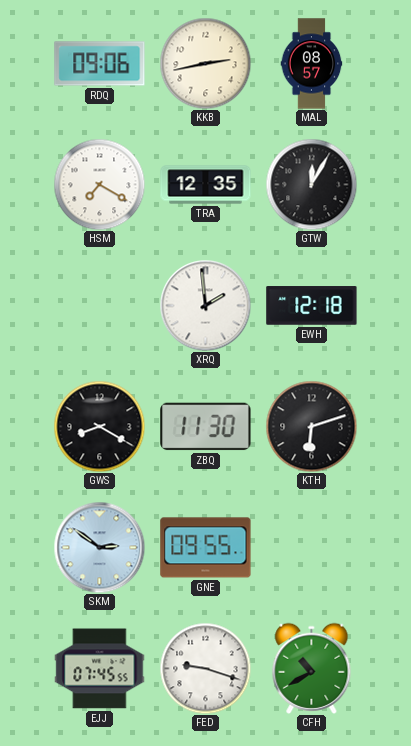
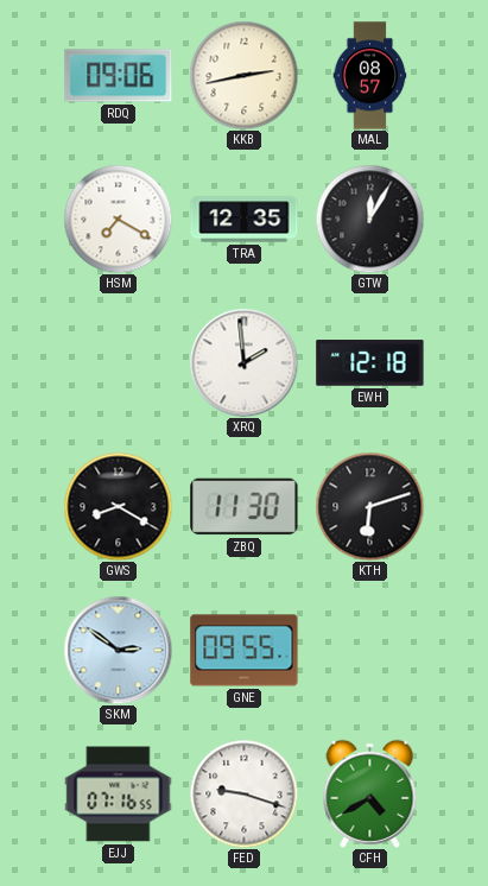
EJJ: 07:45 -> 07:16 (119, 795)
CFH: 10:40 -> 4:40 (370, 793)
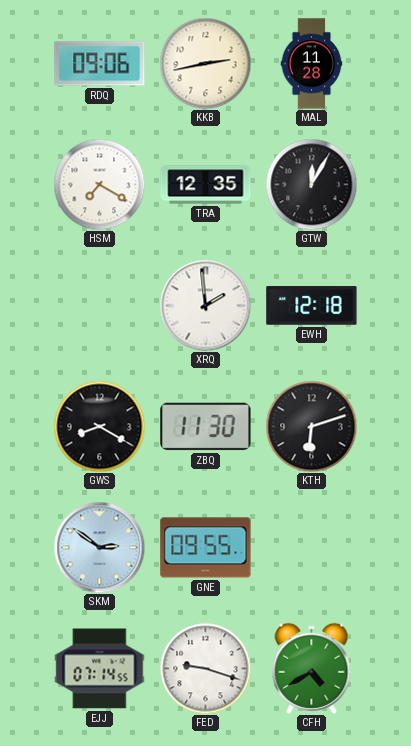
MAL: 08:57 -> 11:28 (312, 64)
EJJ: 07:16 -> 07:14 (100, 669)
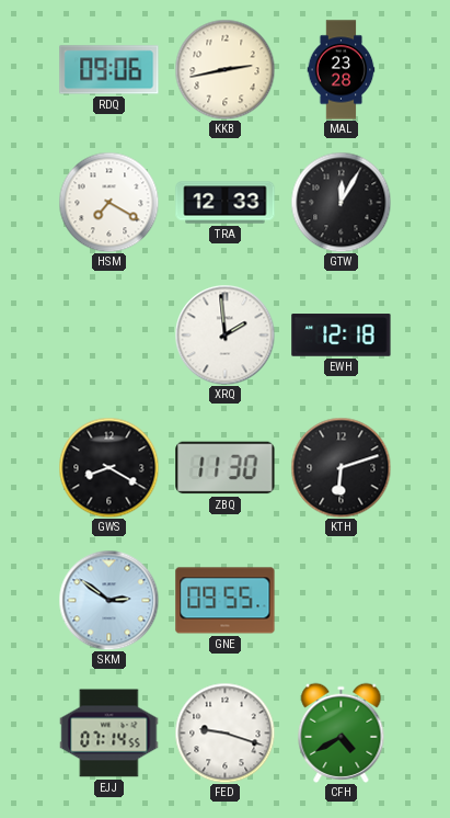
MAL: 11:28 -> 23:28 (342, 70)
TRA: 12:35 -> 12:33 (226, 203)
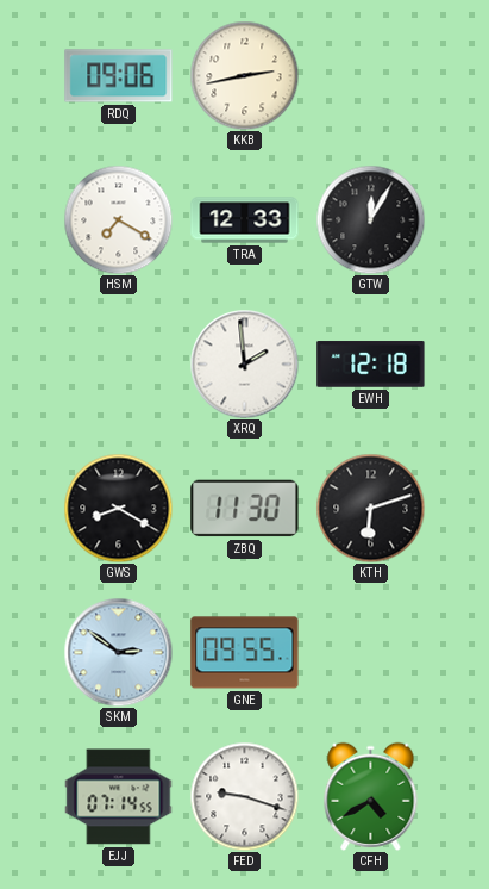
MAL: 23:28 -> none (342, 70)
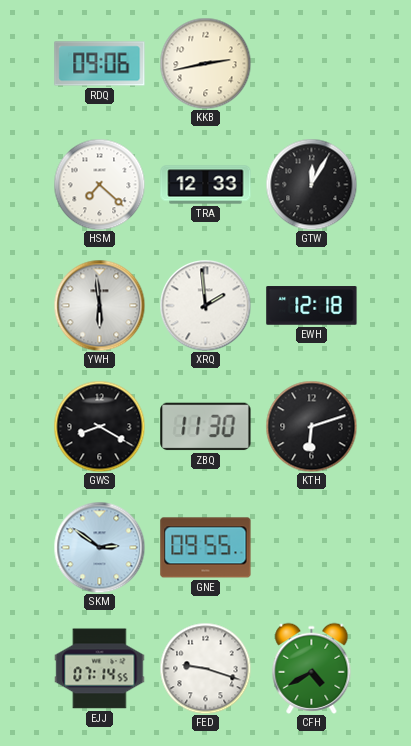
HSM: 7:20 -> 7:22 (99, 184)
YWH: none -> 5:59 (99, 305)
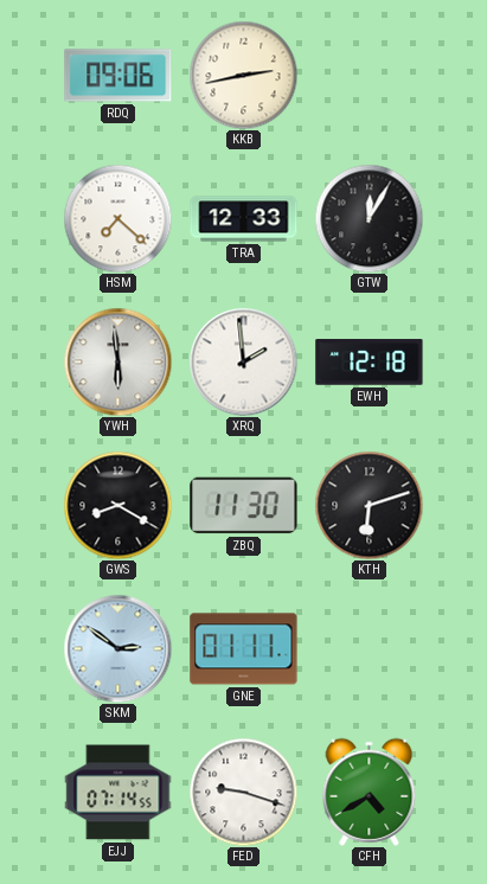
GNE: 09:55 -> 01:11 (244, 649)
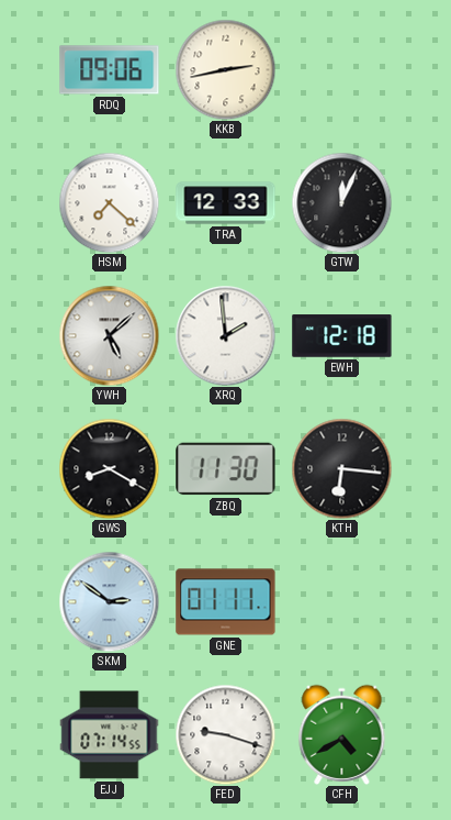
GTW: 12:05 -> 12:04 (341, 202)
YWH: 5:59 -> 5:08 (109, 335)
KTH: 6:12 -> 6:16 (341, 468)
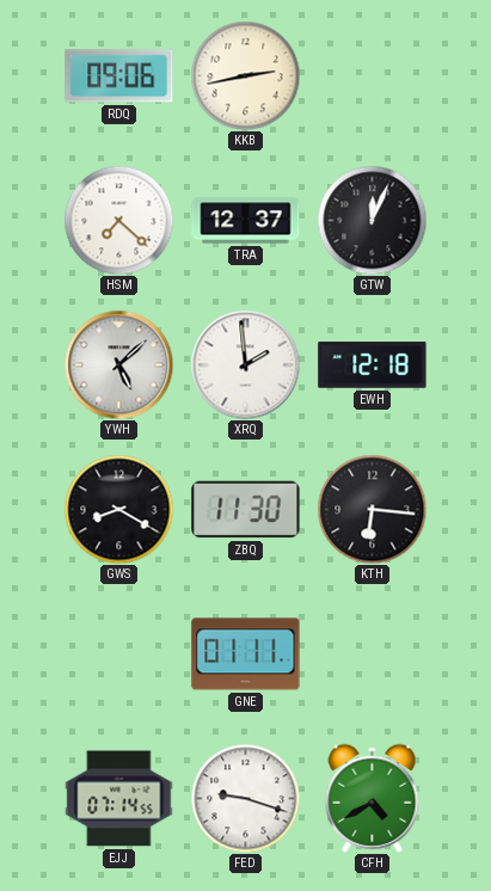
TRA: 12:33 -> 12:37 (246, 221)
SKM: 2:51 -> none (109, 601)
